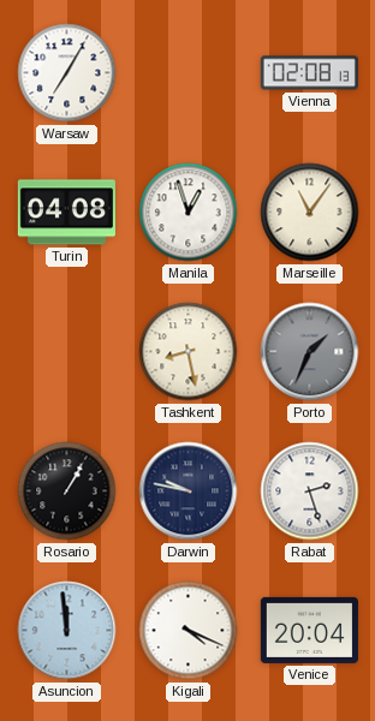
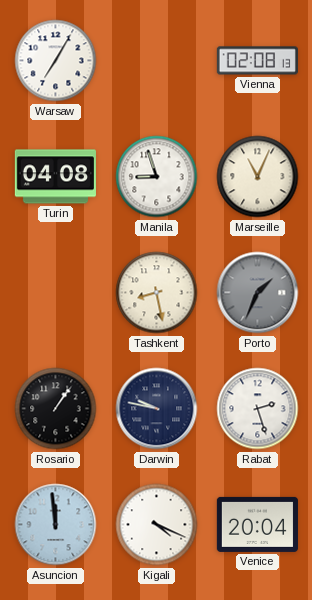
Manila: 12:57 -> 8:57 (157, 177)
Marseille: 11:06 -> 11:04 (258, 177)
Rosario: 1:05 -> 1:06 (56, 409)
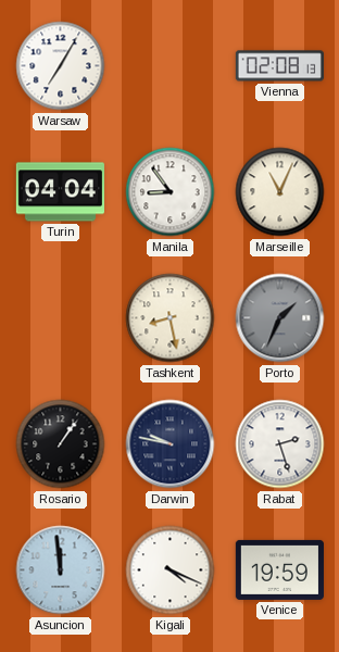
Turin: 04:08 -> 04:04 (60, 192)
Manila: 8:57 -> 8:54 (171, 192)
Venice: 20:04 -> 19:59 (279, 569)
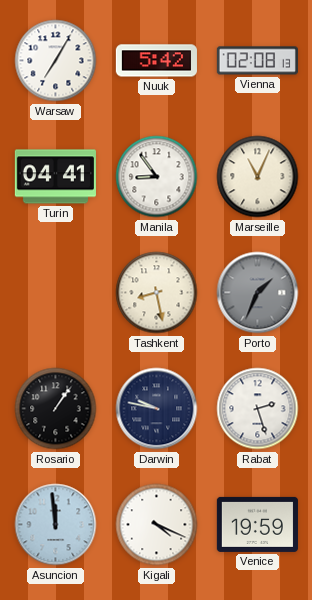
Nuuk: none -> 5:42 (156, 61)
Turin: 04:04 -> 04:41 (55, 177)
